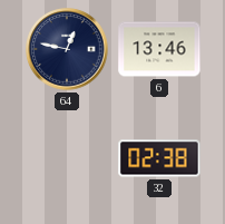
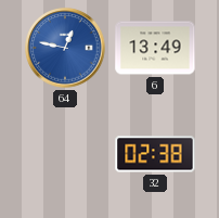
64 dial: navy -> blue (65, 48)
6: 13:46 -> 13:49 (155, 48)
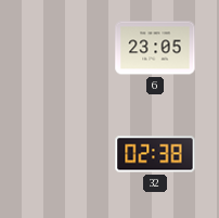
64: 12:47 -> none (65, 48)
6: 13:49 -> 23:05 (155, 48)
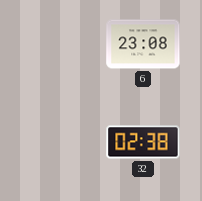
6: 23:05 -> 23:08 (143, 44)
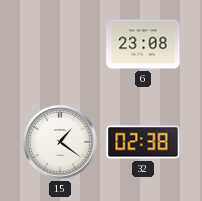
15: none -> 1:21 (60, 142)
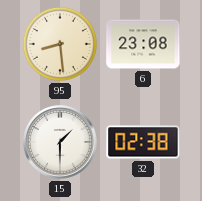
95: none -> 8:29 (60, 44)
15: 1:21 -> 1:30 (60, 142)
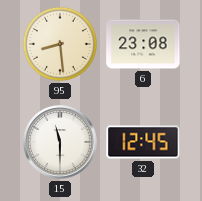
15: 1:30 -> 11:30 (60, 142)
32: 02:38 -> 12:45 (143, 142)
